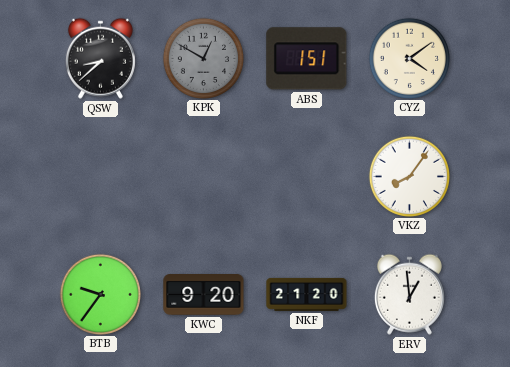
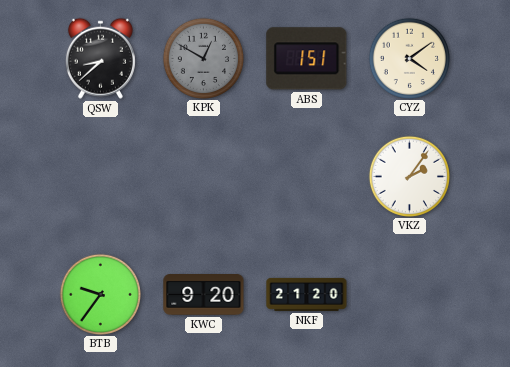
VKZ: 8:06 -> 2:06 (409, 176)
ERV: 12:59 -> none (409, 294)
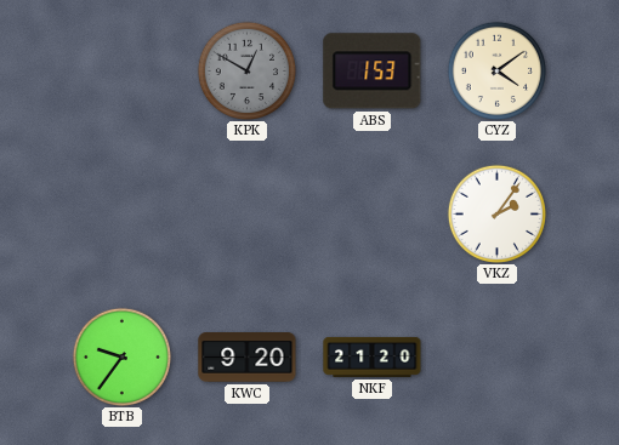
QSW: 8:38 -> none (100, 58)
ABS: 1:51 -> 1:53 (373, 72)
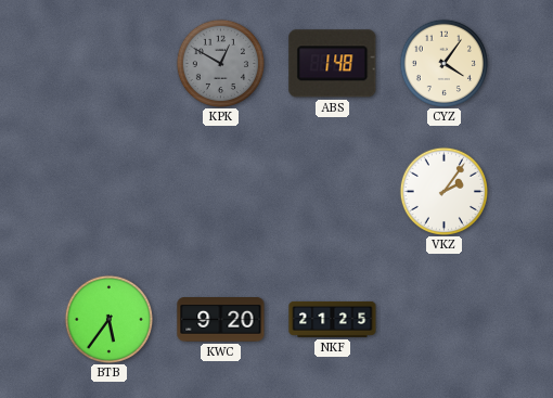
ABS: 1:53 -> 1:48 (333, 64)
CYZ: 4:09 -> 4:06 (443, 63)
BTB: 9:36 -> 5:36 (108, 319)
NKF: 21:20 -> 21:25 (333, 319)
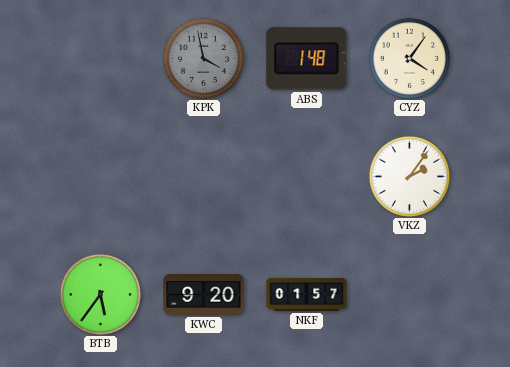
KPK: 12:50 -> 3:58 (203, 58)
NKF: 21:25 -> 01:57 (307, 294)
